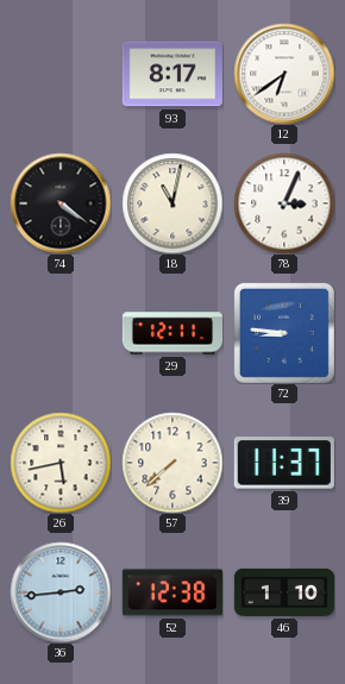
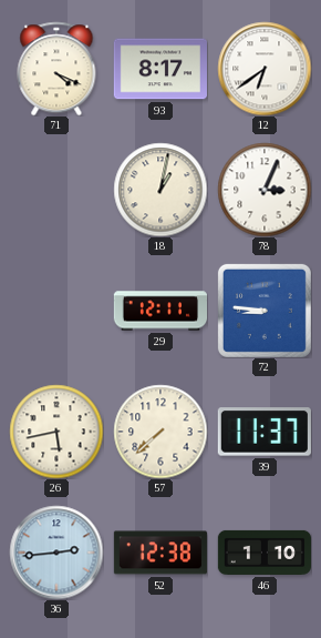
71: none -> 4:19 (56, 69)
74: 4:21 -> none (61, 203)
18: 11:02 -> 1:02 (161, 190)
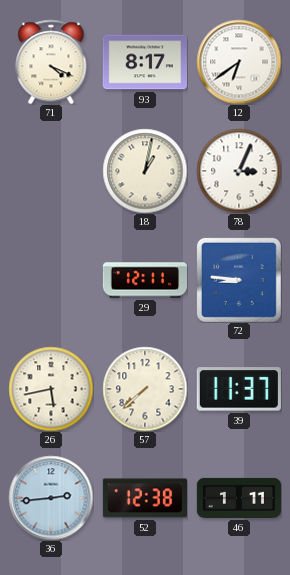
46: 1:10 -> 1:11 (238, 498)
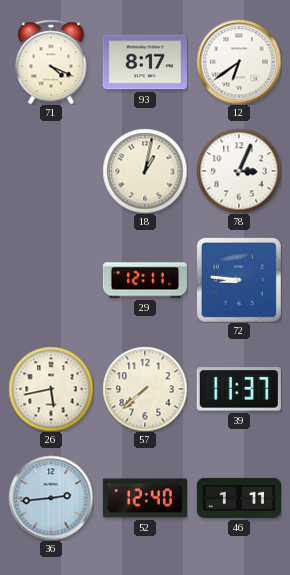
52: 12:38 -> 12:40 (145, 498)
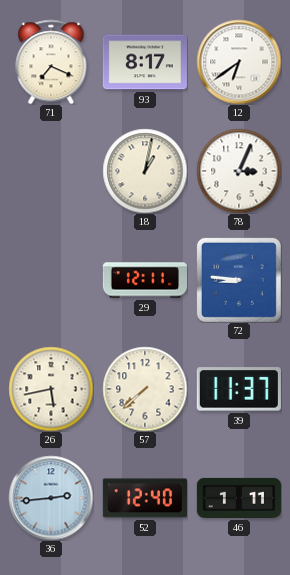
71: 4:19 -> 7:19 (51, 62)
